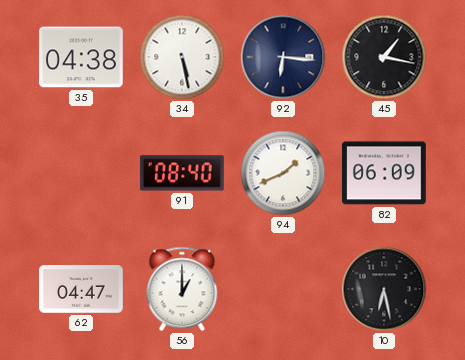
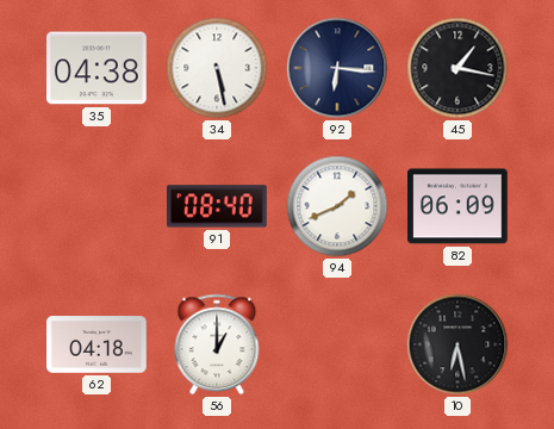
62: 04:47 -> 04:18 (97, 344)
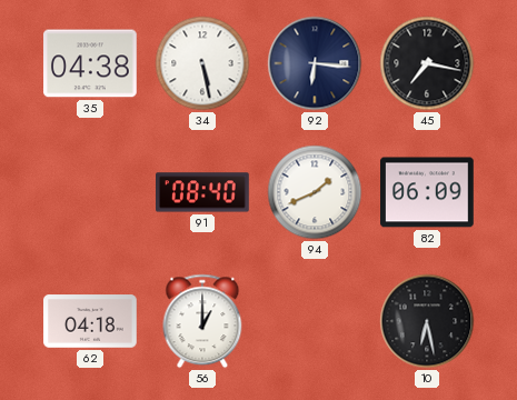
45: 1:17 -> 7:17 (427, 63)
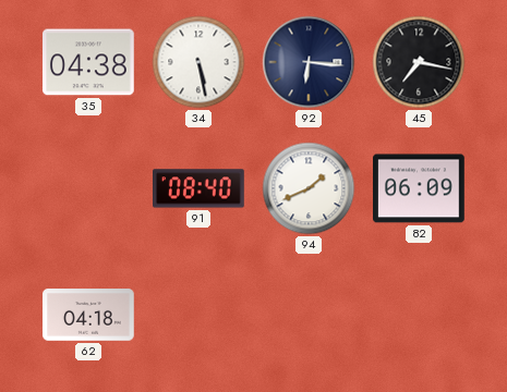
56: 1:00 -> none (202, 321)
10: 6:28 -> none (427, 321)
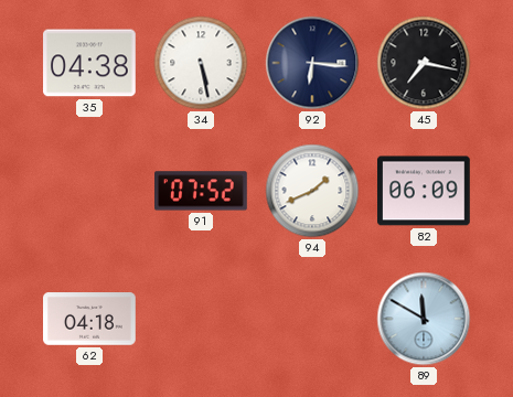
91: 08:40 -> 07:52 (202, 191)
89: none -> 11:50 (424, 319)
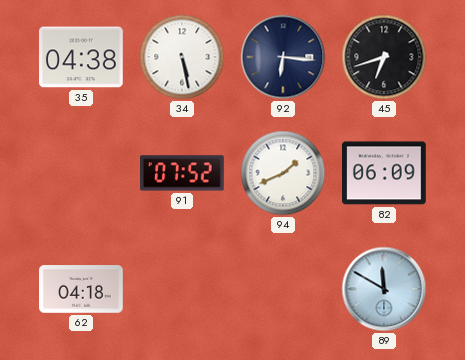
45: 7:17 -> 6:42 (384, 57)
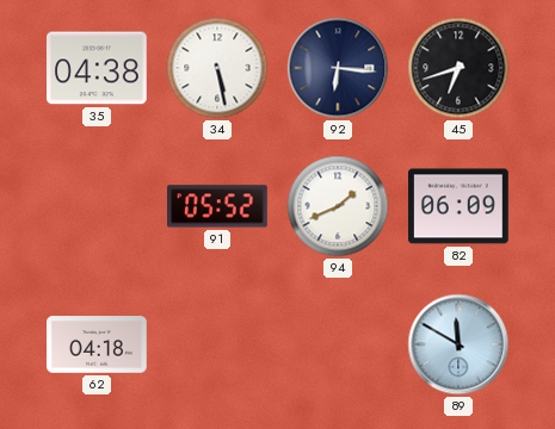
91: 07:52 -> 05:52 (218, 206)
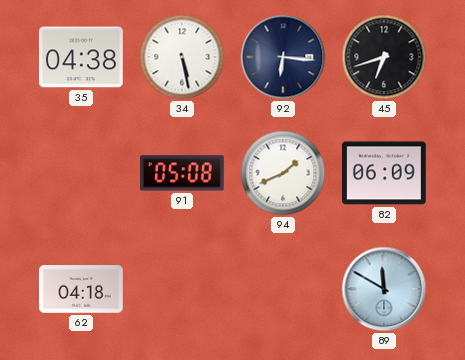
91: 05:52 -> 05:08 (183, 173)
